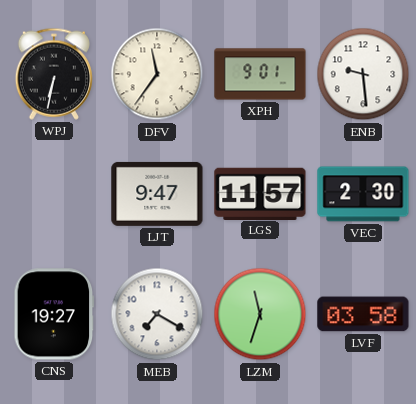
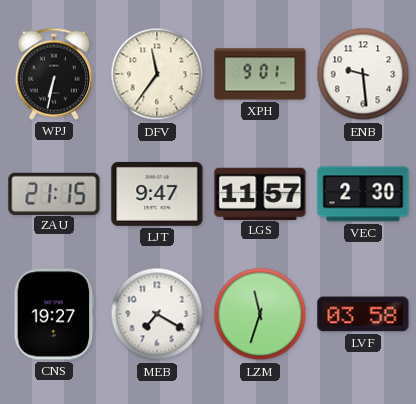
ZAU: none -> 21:15 (54, 193)
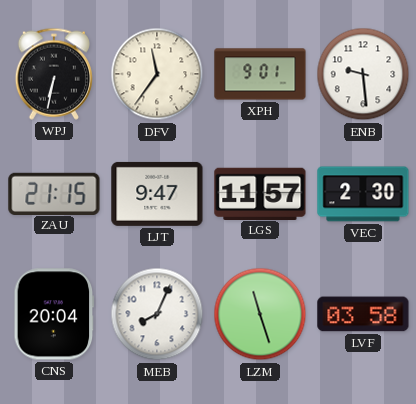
CNS: 19:27 -> 20:04 (54, 314)
MEB: 7:20 -> 8:04 (157, 314)
LZM: 11:33 -> 11:27 (260, 314)
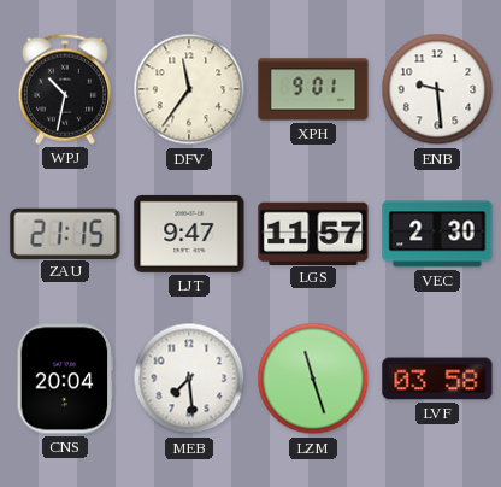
WPJ: 6:32 -> 10:32 (65, 89)
MEB: 8:04 -> 7:29 (189, 379)
